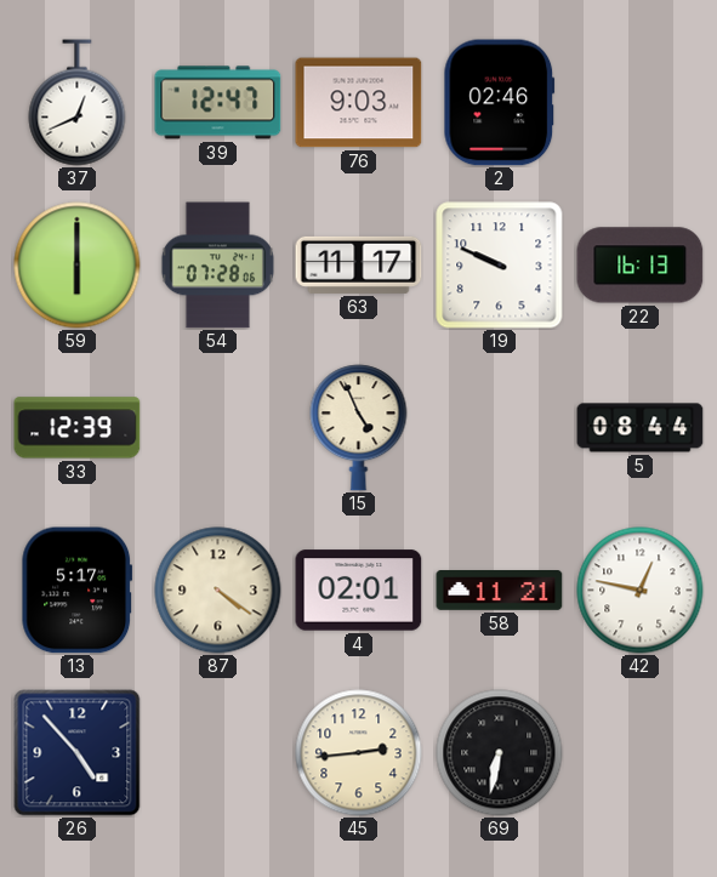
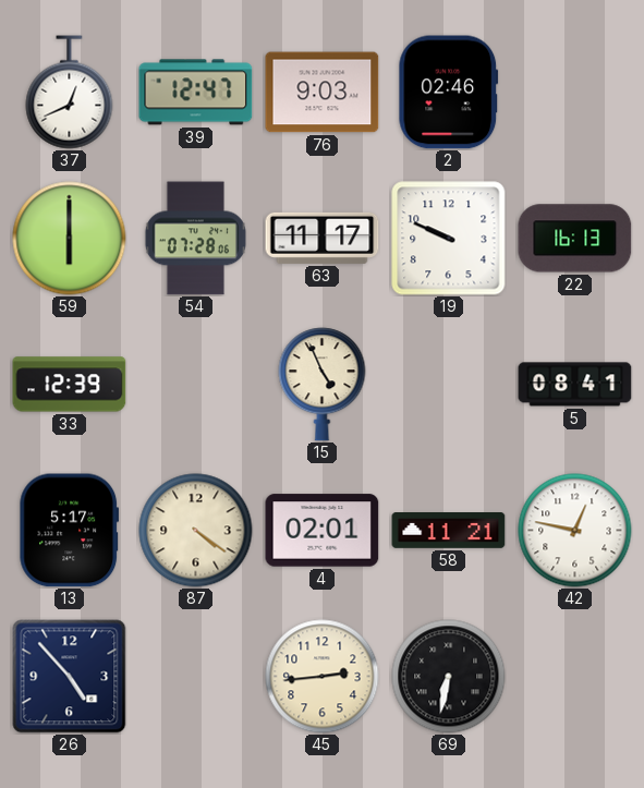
5: 08:44 -> 08:41 (575, 385)
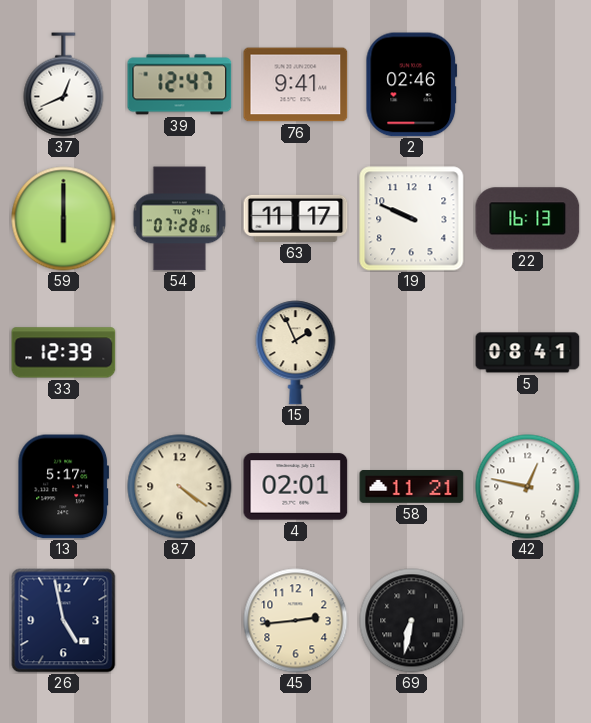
76: 9:03 -> 9:41 (296, 85)
15: 4:56 -> 1:56 (296, 353)
26: 4:53 -> 4:58 (64, 621)
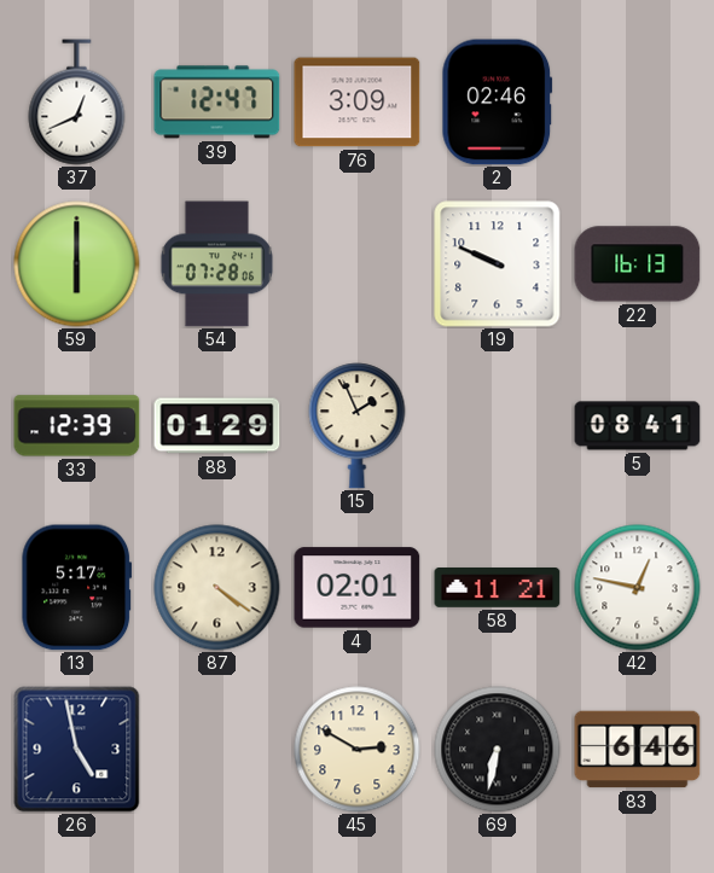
76: 9:41 -> 3:09 (358, 103)
63: 11:17 -> none (296, 218)
88: none -> 01:29 (217, 426)
45: 2:44 -> 2:50 (358, 750)
83: none -> 6:46 (638, 750)
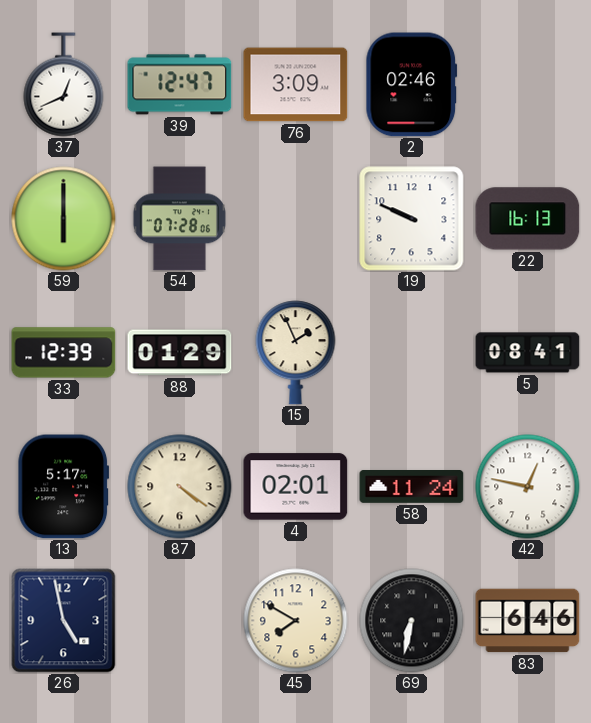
58: 11:21 -> 11:24 (412, 487)
45: 2:50 -> 7:50 (296, 621)
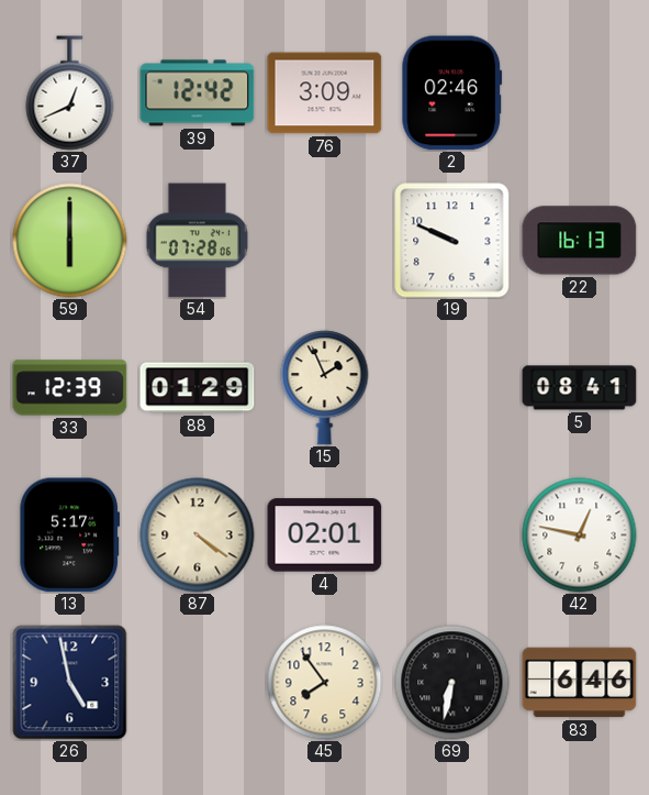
39: 12:47 -> 12:42 (198, 93)
58: 11:24 -> none (412, 487)
45: 7:50 -> 7:54 (325, 683)
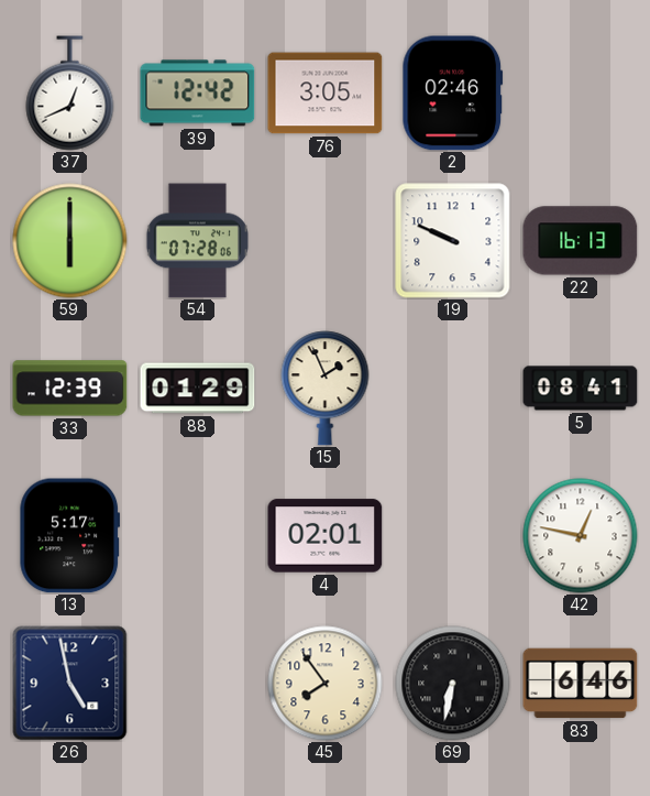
76: 3:09 -> 3:05 (326, 94)
87: 4:21 -> none (198, 535)
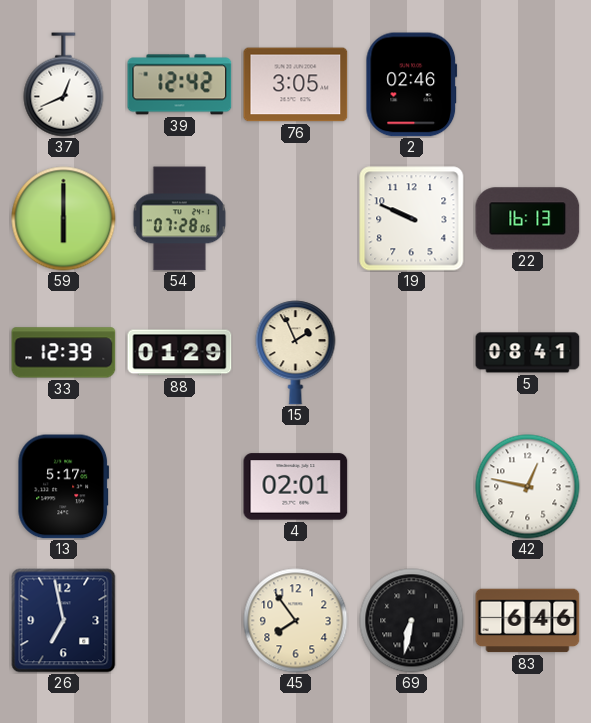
26: 4:58 -> 6:58 (64, 621)
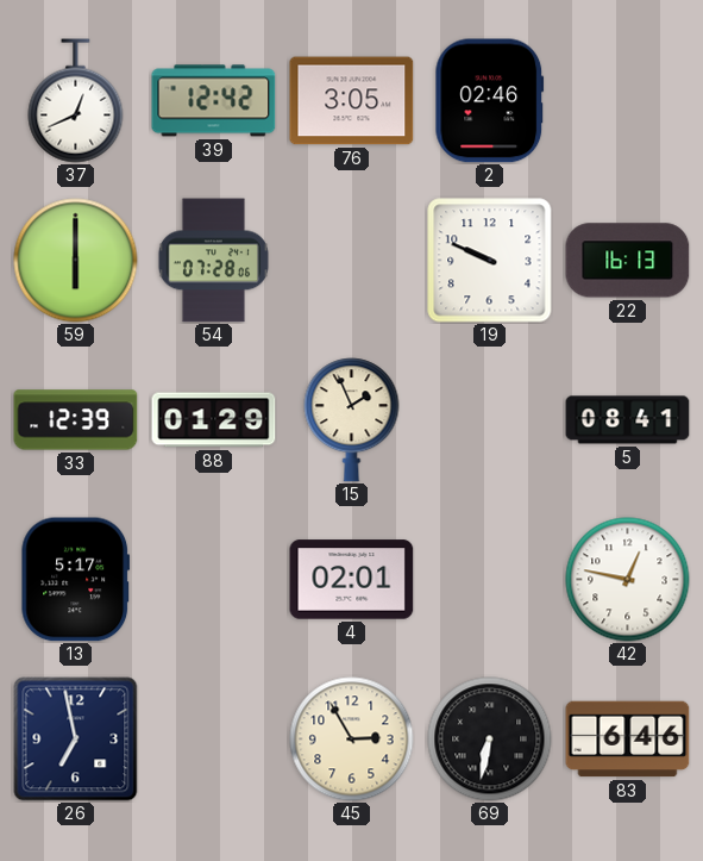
45: 7:54 -> 2:55 (352, 740)
